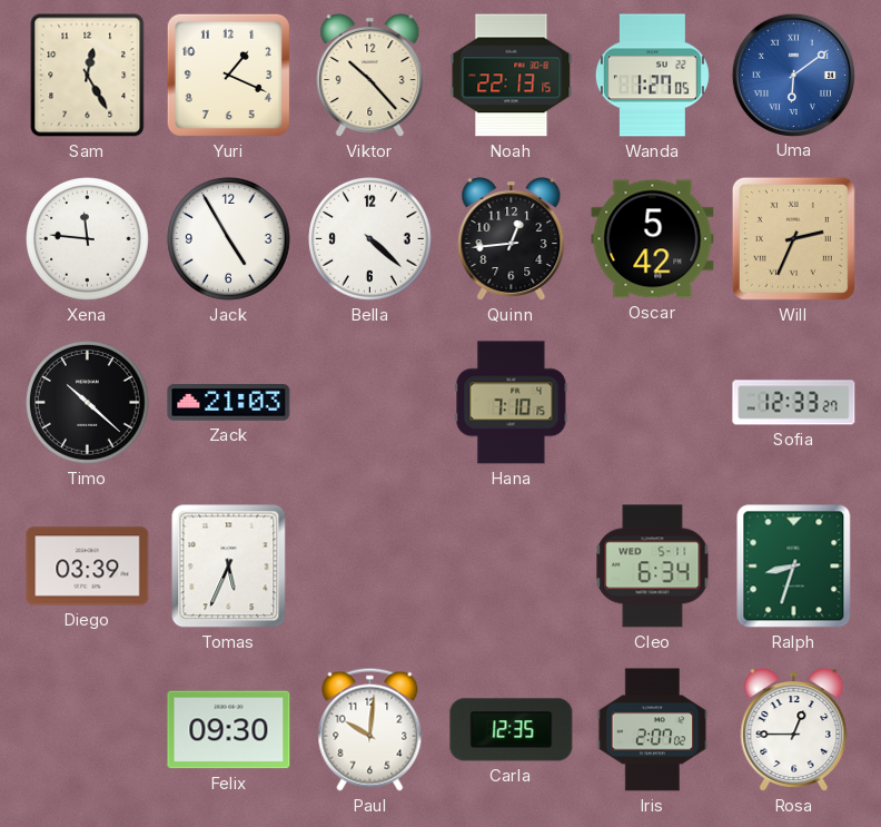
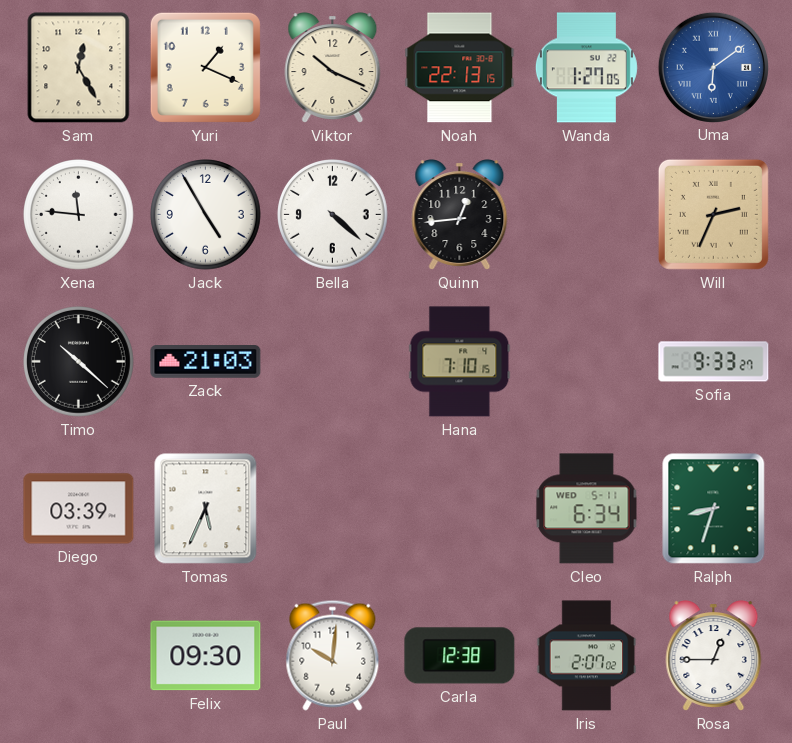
Viktor: 10:23 -> 10:19 (333, 68)
Oscar: 5:42 -> none (653, 239)
Sofia: 12:33 -> 9:33 (714, 362)
Carla: 12:35 -> 12:38 (460, 656)
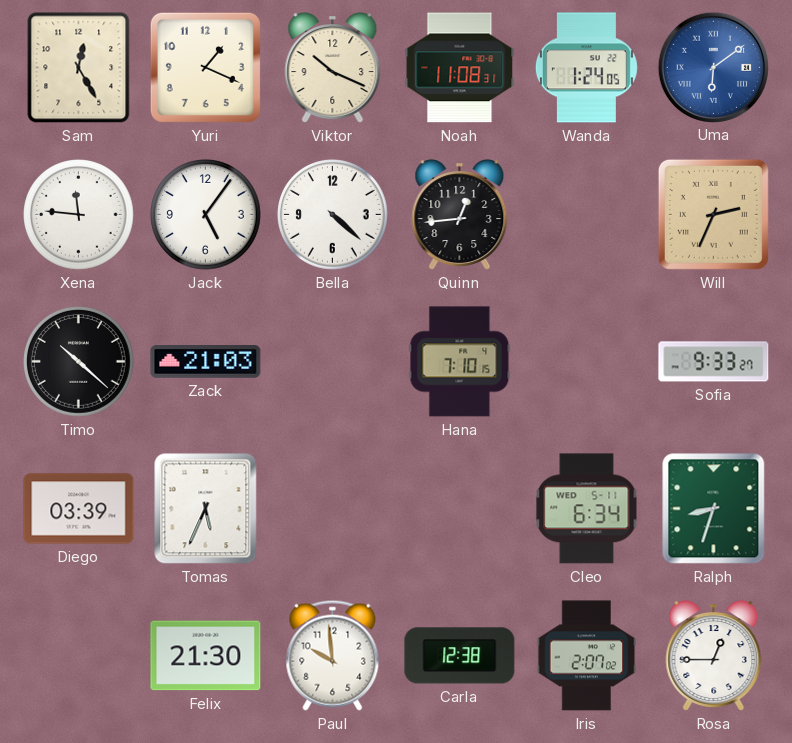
Noah: 22:13 -> 11:08 (460, 68)
Wanda: 1:27 -> 1:24 (586, 68)
Jack: 4:55 -> 5:06 (206, 215)
Felix: 09:30 -> 21:30 (206, 656)
Paul: 10:01 -> 9:59 (333, 655)
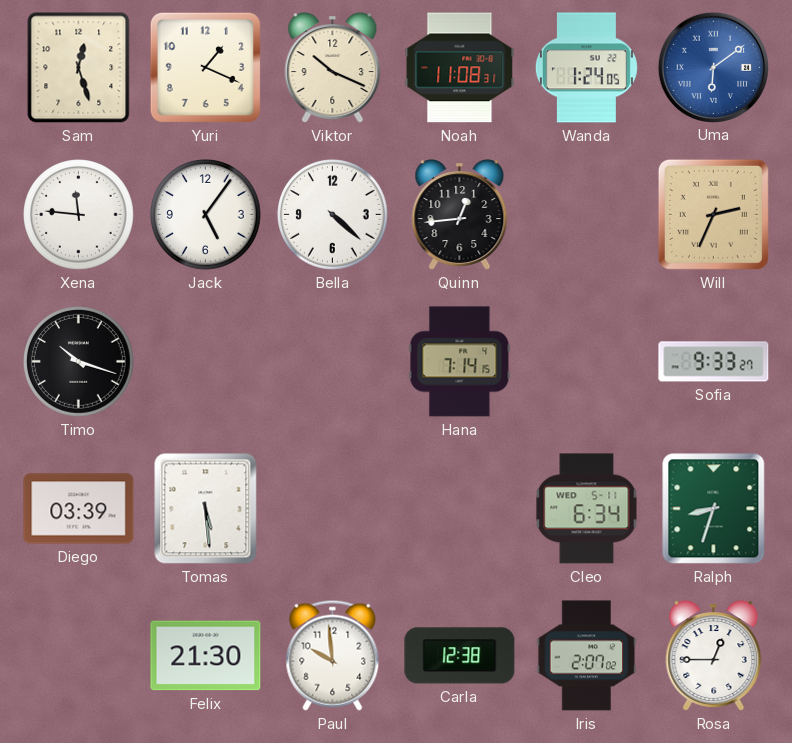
Sam: 12:25 -> 12:27 (79, 68)
Timo: 10:22 -> 10:18 (79, 362)
Zack: 21:03 -> none (206, 362)
Hana: 7:10 -> 7:14 (460, 362)
Tomas: 5:34 -> 5:29 (206, 509)
